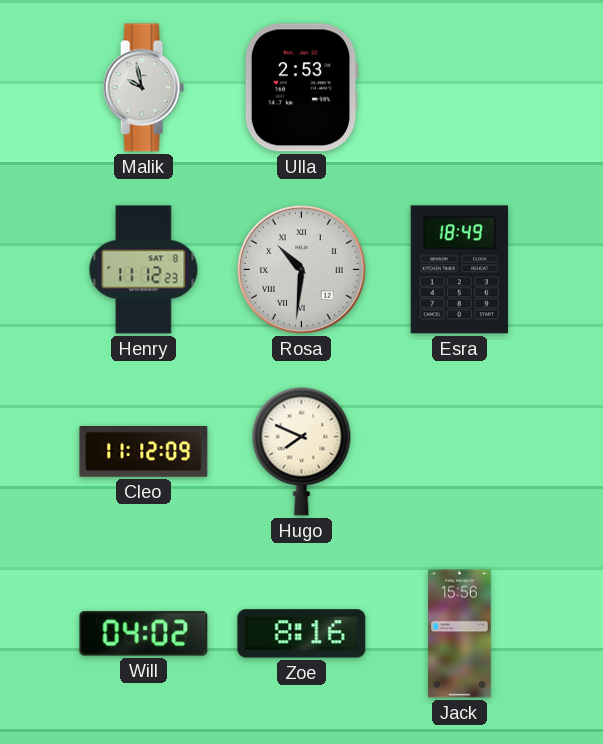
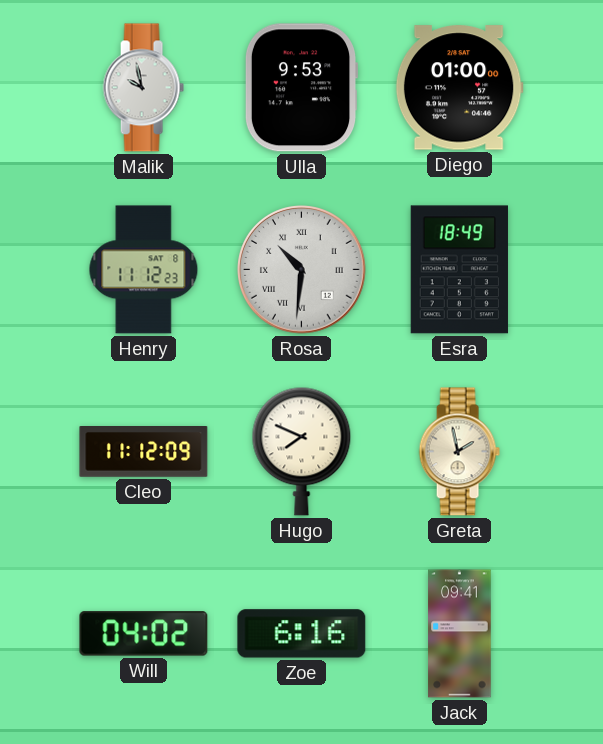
Ulla: 2:53 -> 9:53 (301, 88)
Diego: none -> 01:00 (459, 88)
Greta: none -> 1:58 (459, 452)
Zoe: 8:16 -> 6:16 (302, 634)
Jack: 15:56 -> 09:41 (460, 634)
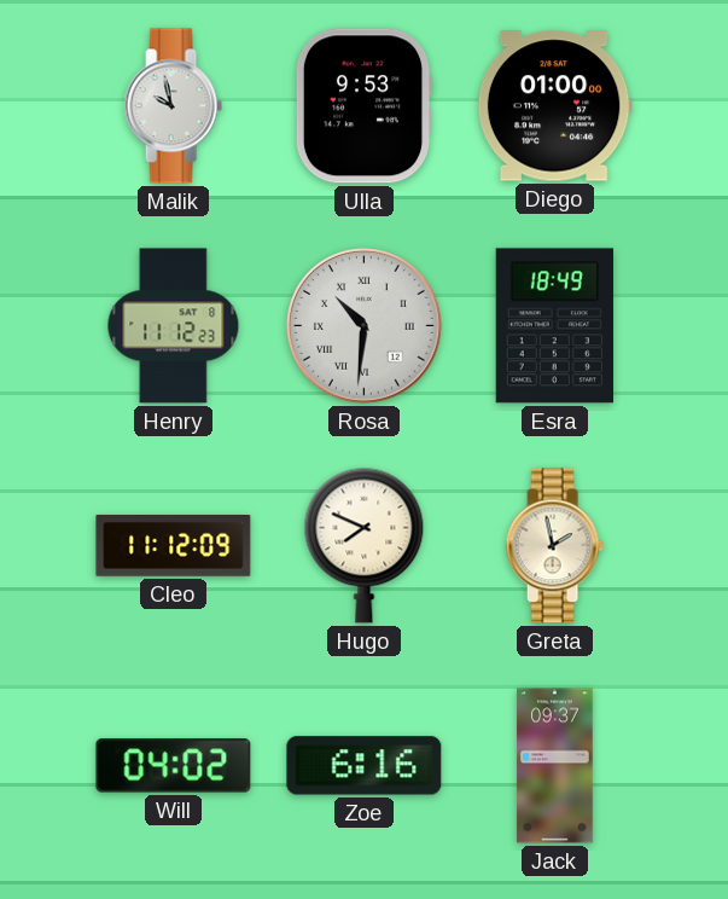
Jack: 09:41 -> 09:37 (555, 766)
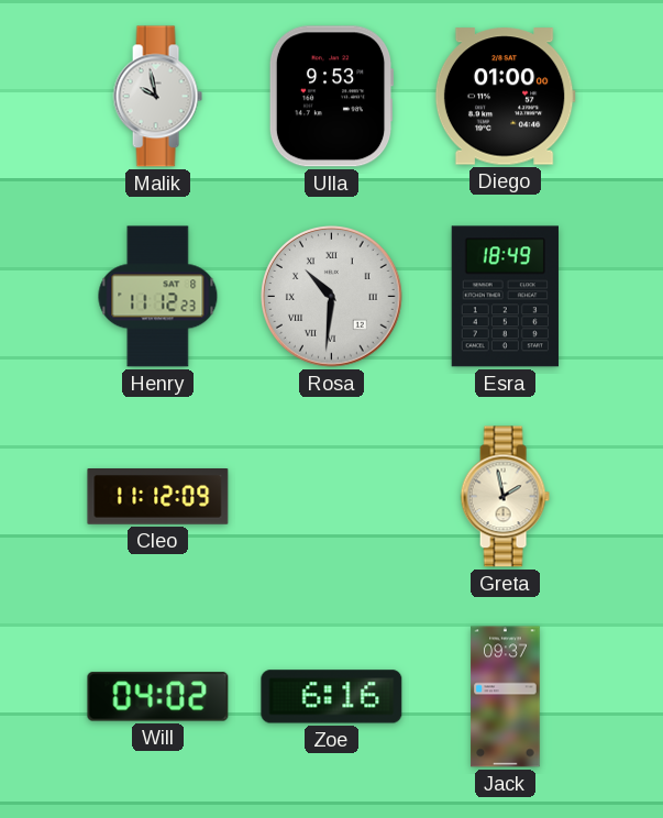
Hugo: 7:49 -> none (365, 545)
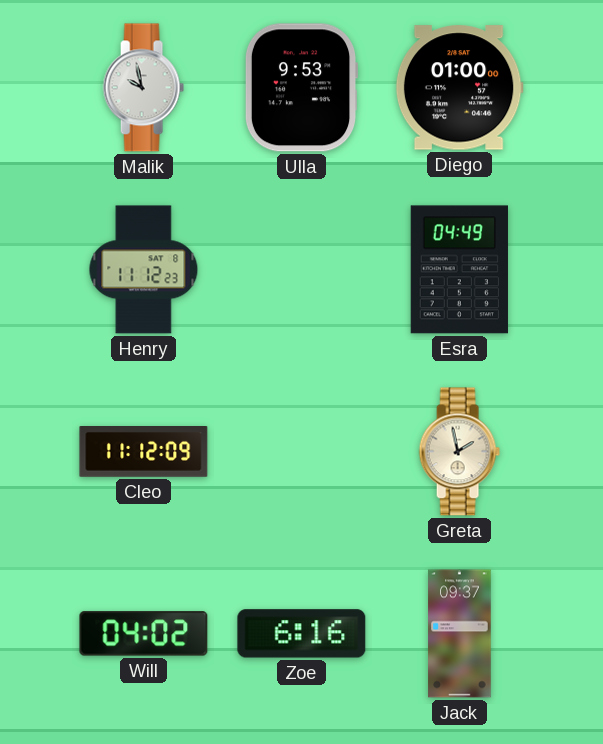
Rosa: 10:31 -> none (332, 297)
Esra: 18:49 -> 04:49 (459, 270)
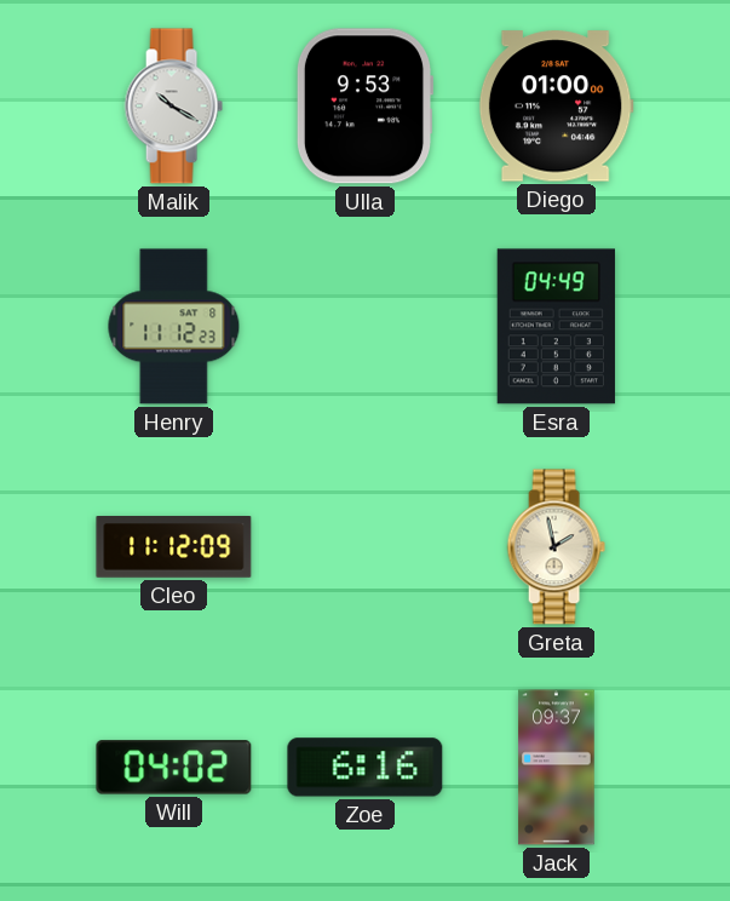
Malik: 9:58 -> 10:20 (173, 107)
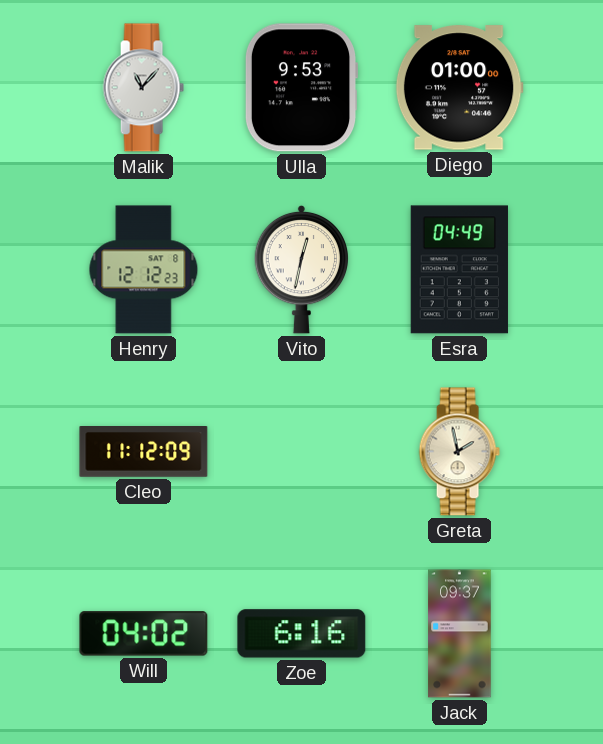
Malik: 10:20 -> 11:07 (143, 88)
Henry: 11:12 -> 12:12 (144, 270)
Vito: none -> 12:32 (302, 269)
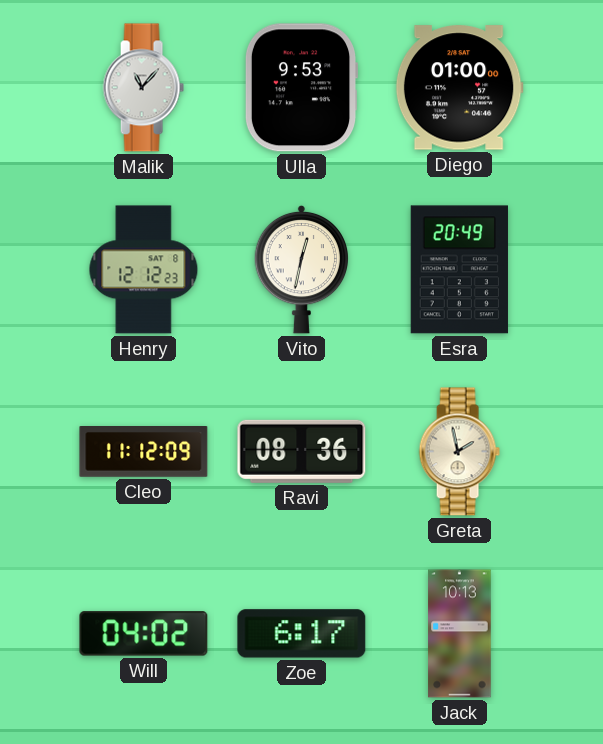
Esra: 04:49 -> 20:49 (459, 270)
Ravi: none -> 08:36 (302, 451)
Zoe: 6:16 -> 6:17 (302, 634)
Jack: 09:37 -> 10:13 (460, 634)
